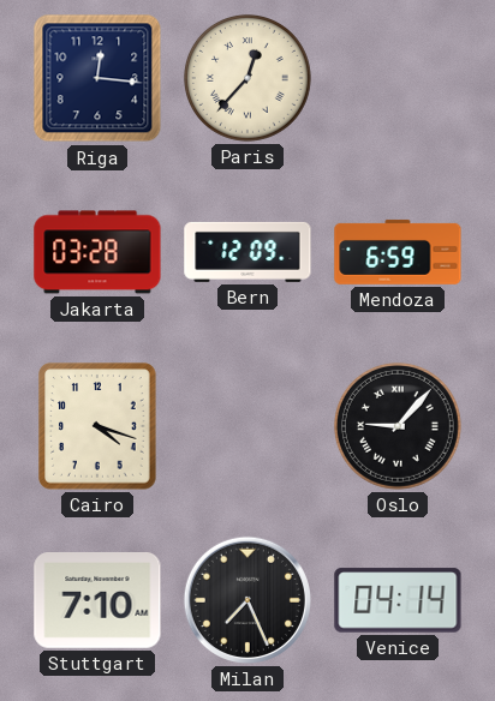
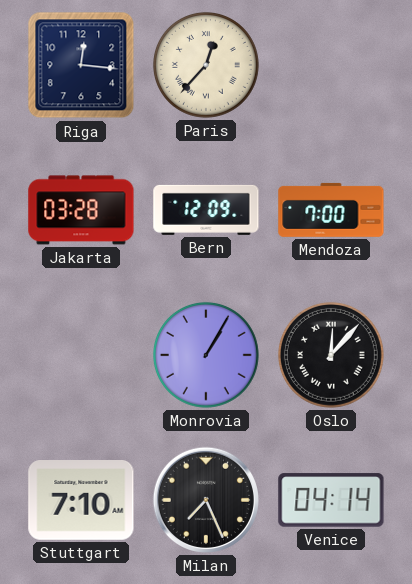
Mendoza: 6:59 -> 7:00 (331, 210)
Cairo: 4:18 -> none (97, 426)
Monrovia: none -> 1:05 (206, 355)
Oslo: 9:07 -> 12:07 (331, 355)
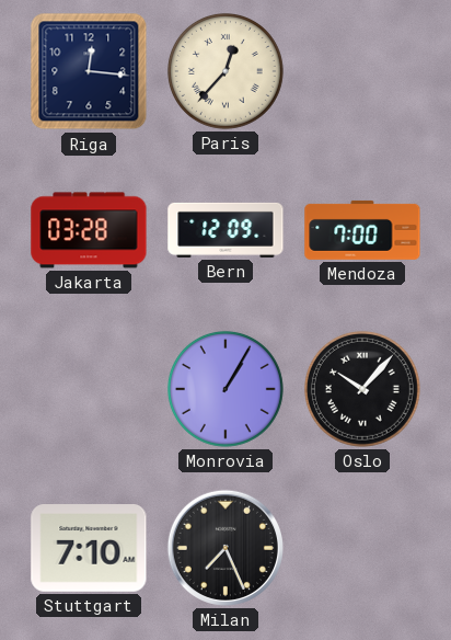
Oslo: 12:07 -> 10:07 (362, 389)
Venice: 04:14 -> none (331, 500)
